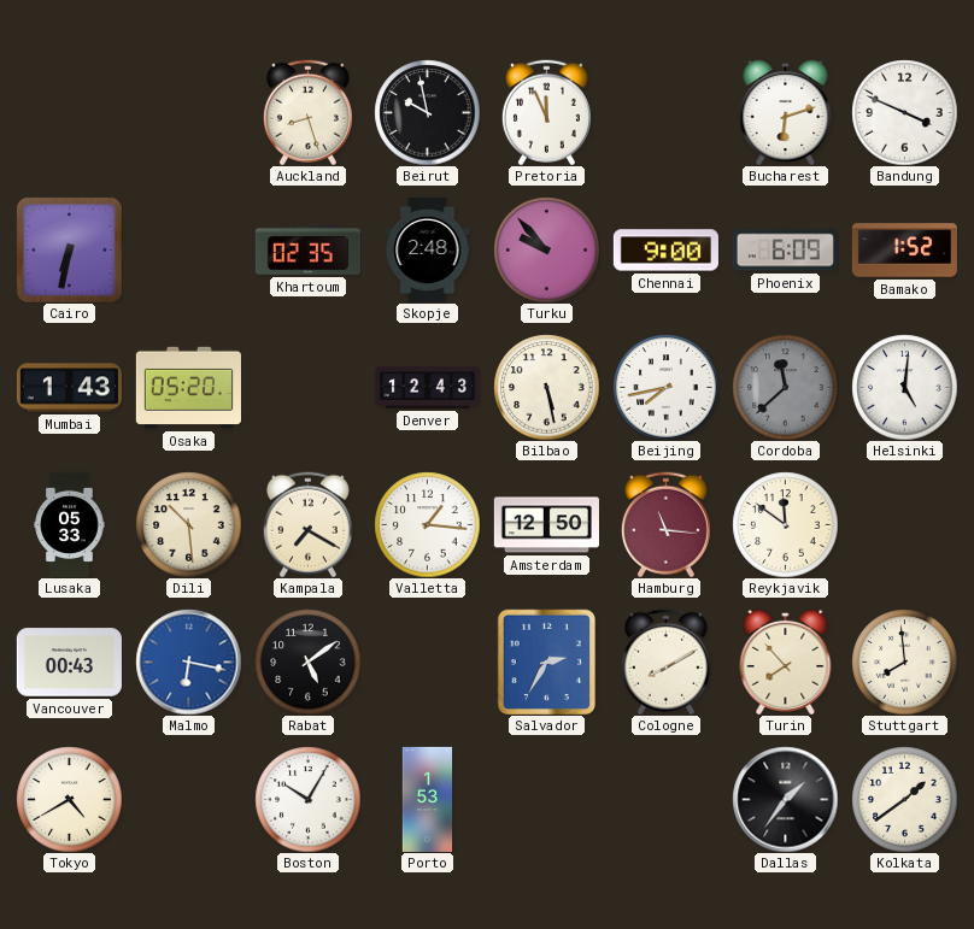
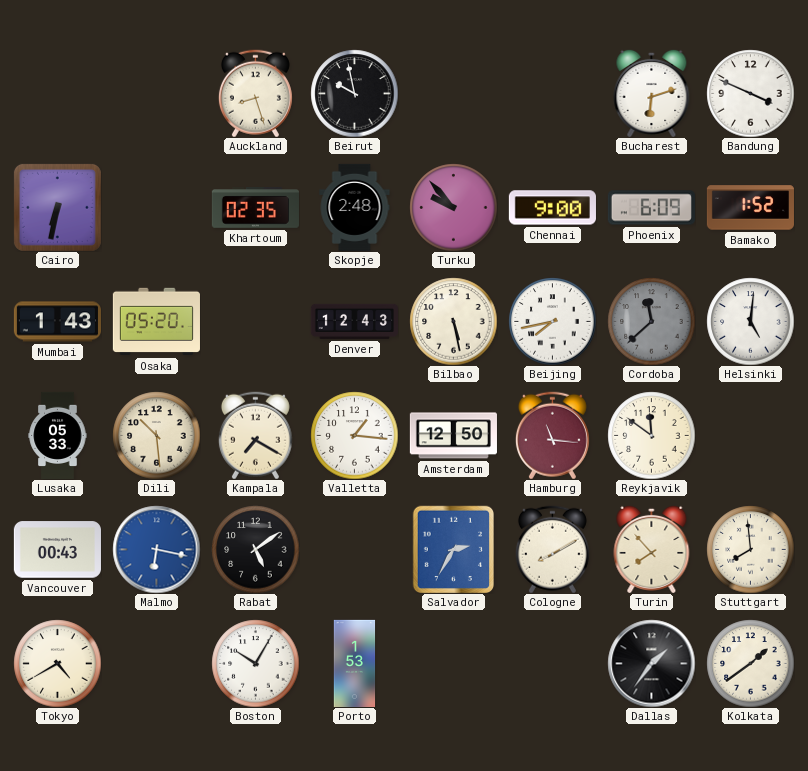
Pretoria: 11:56 -> none (546, 112)
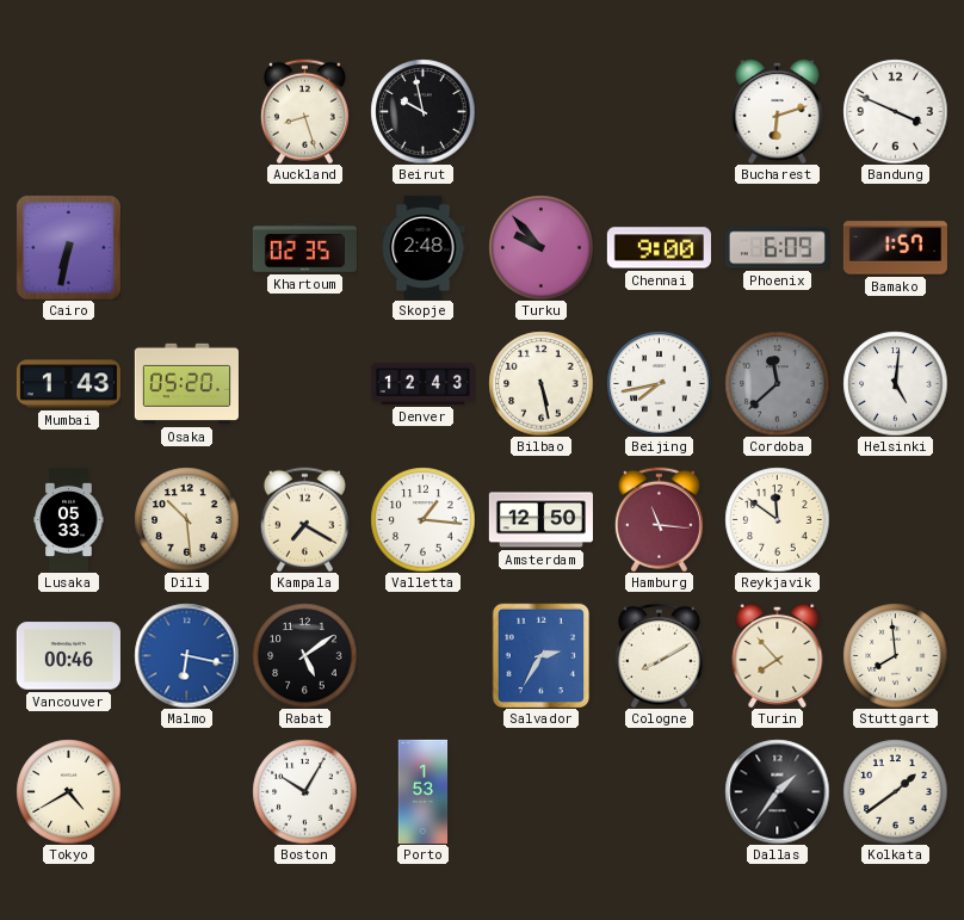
Bamako: 1:52 -> 1:57 (895, 248)
Vancouver: 00:43 -> 00:46 (68, 656)
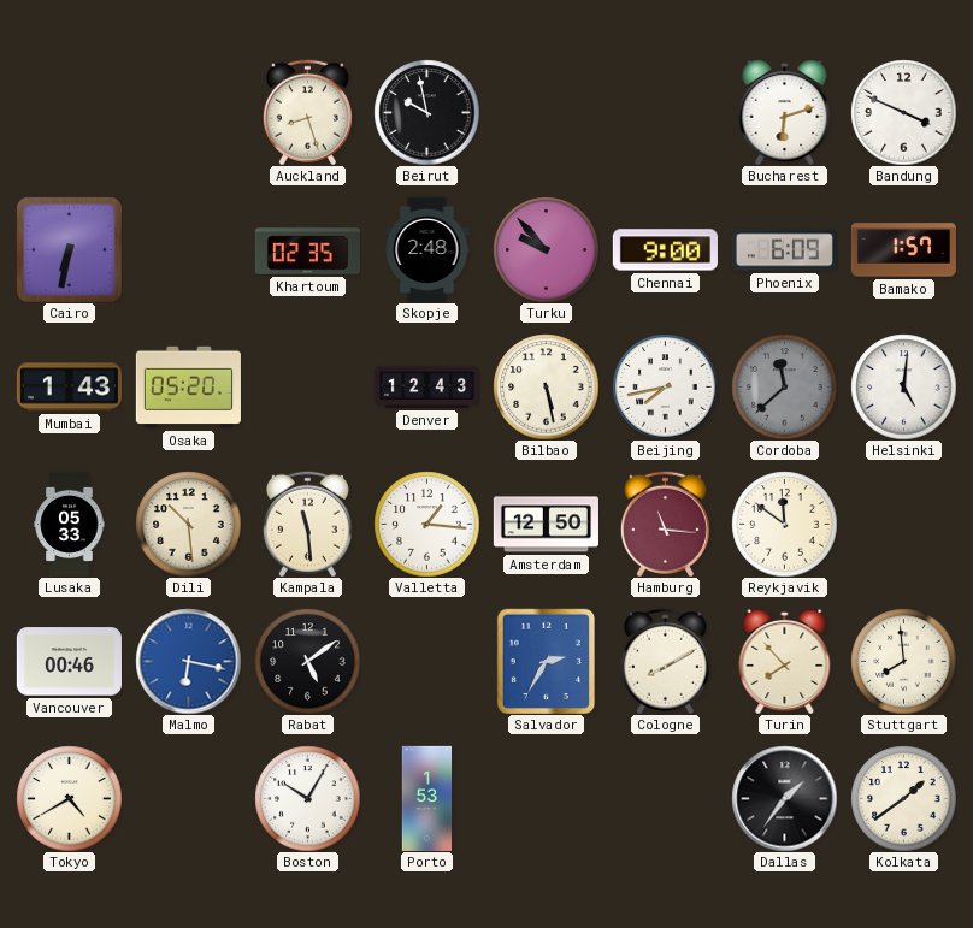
Kampala: 7:20 -> 11:29 (307, 524)
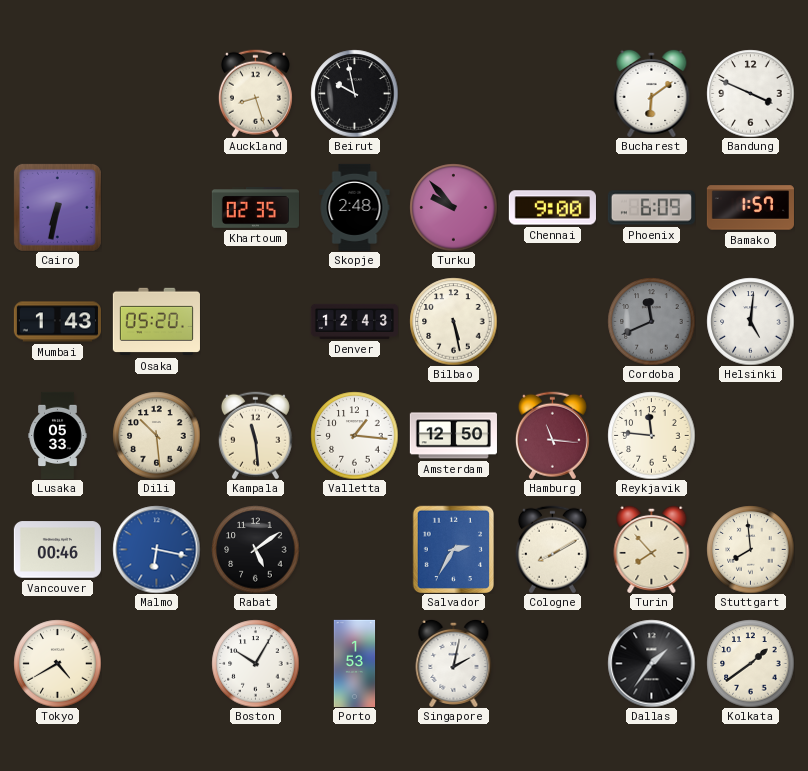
Bucharest: 6:12 -> 6:09 (652, 93)
Beijing: 7:43 -> none (665, 386)
Cordoba: 11:38 -> 11:41 (651, 321)
Reykjavik: 11:51 -> 11:46 (651, 435)
Singapore: none -> 2:02 (454, 663)
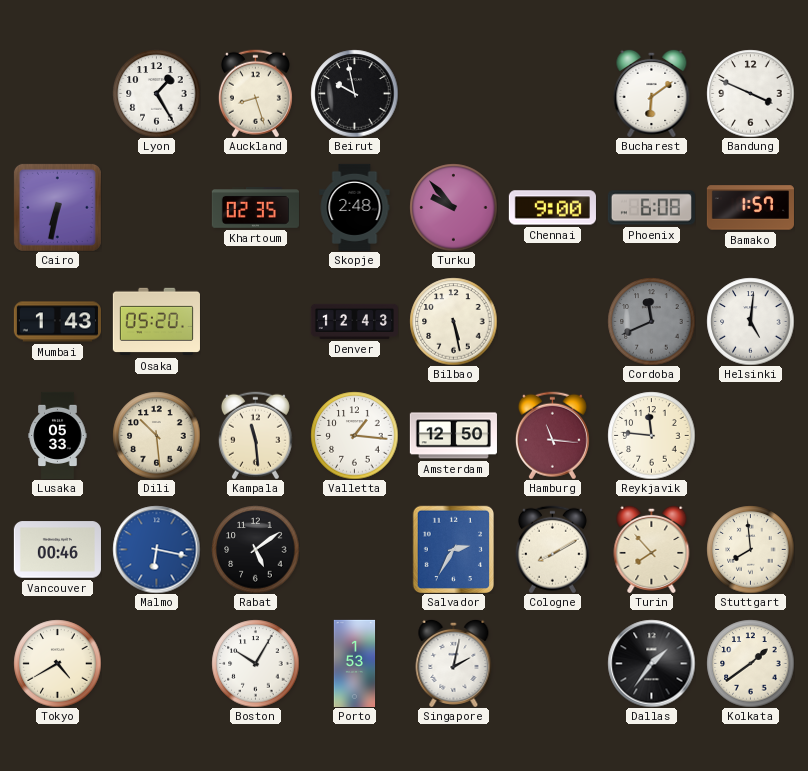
Lyon: none -> 1:25 (156, 93)
Phoenix: 6:09 -> 6:08 (651, 208)
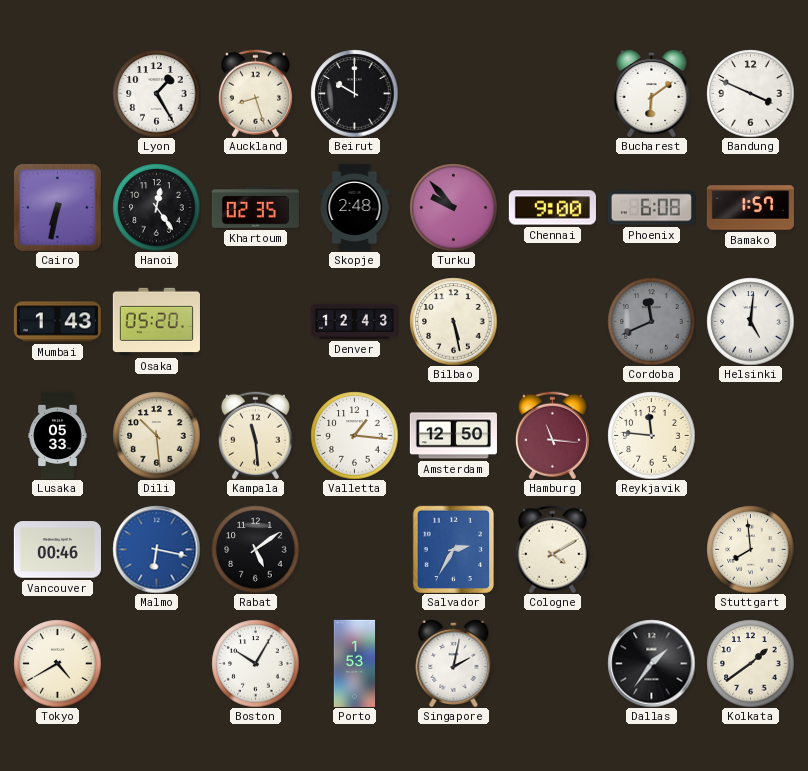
Beirut: 9:58 -> 10:00 (354, 93)
Hanoi: none -> 12:24 (156, 207)
Cologne: 8:10 -> 4:10 (552, 549)
Turin: 7:53 -> none (652, 549)
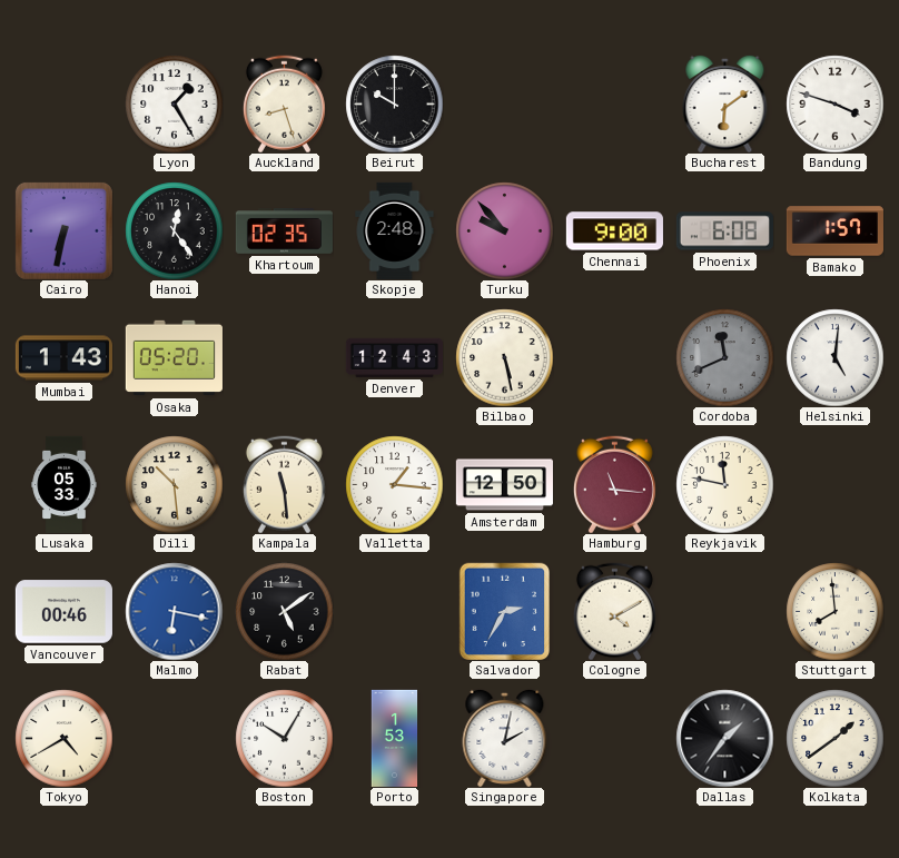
Bandung: 3:49 -> 3:48 (834, 103)
Reykjavik: 11:46 -> 11:47 (724, 484)
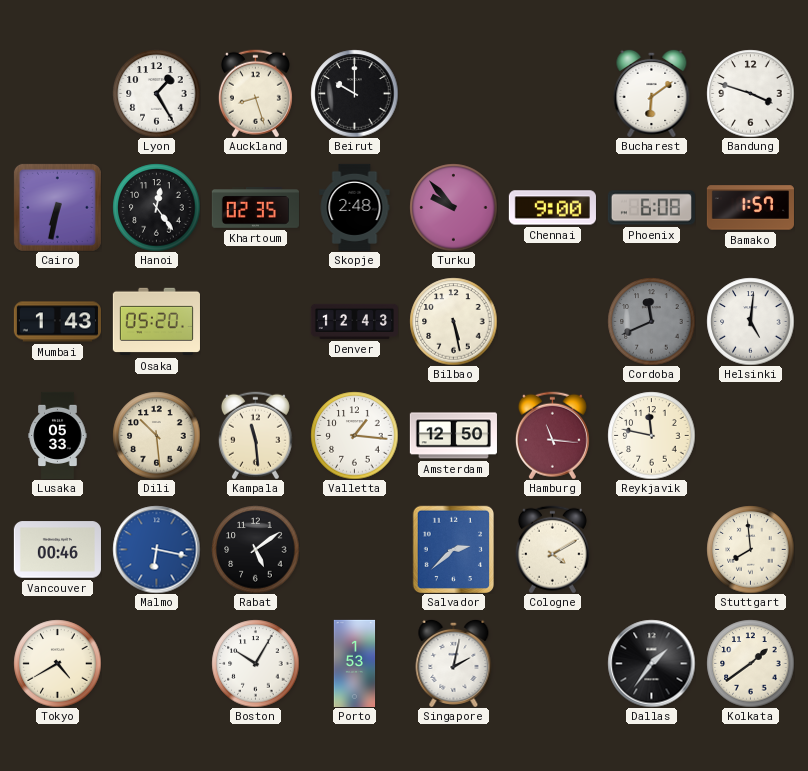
Salvador: 2:35 -> 2:38 (454, 549)
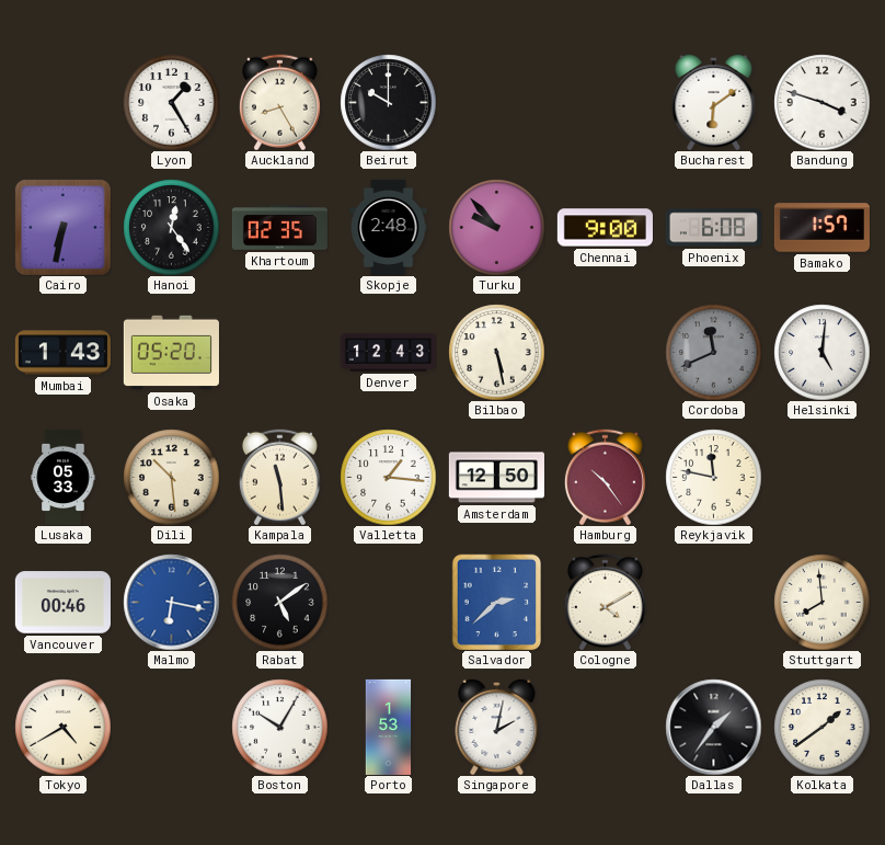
Auckland: 8:27 -> 8:25 (279, 102)
Hamburg: 11:16 -> 10:24 (605, 477)
